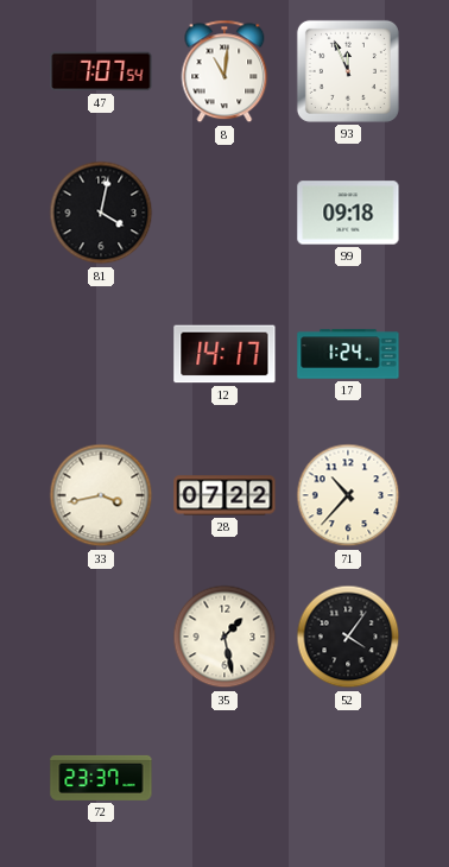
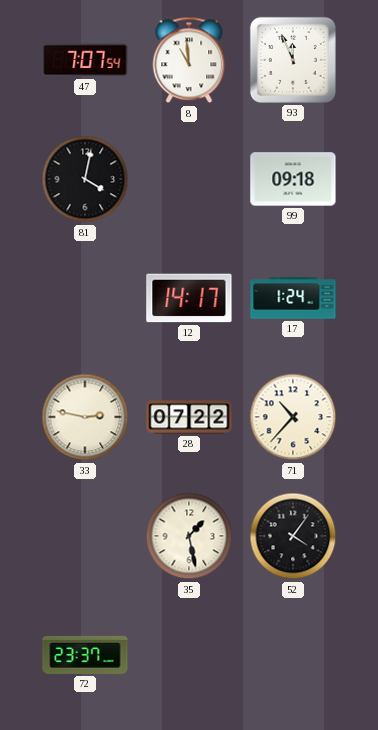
8: 11:01 -> 10:59 (189, 60)
33: 3:43 -> 2:47 (85, 417)
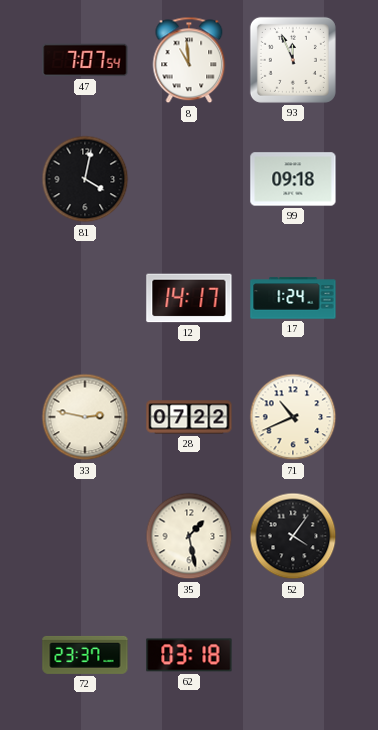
71: 10:37 -> 10:41 (293, 417)
62: none -> 03:18 (189, 655)
